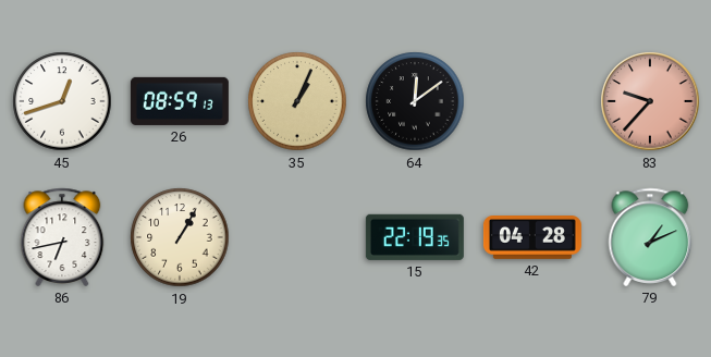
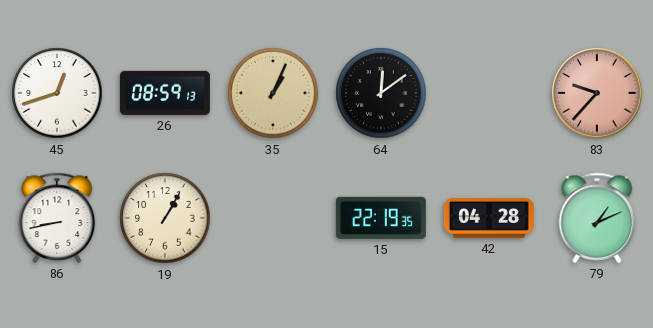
86: 6:43 -> 8:43 (57, 218)
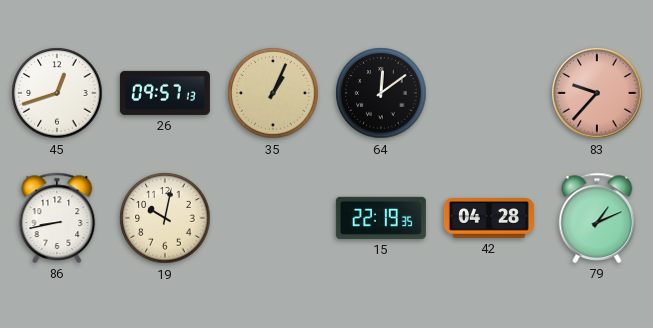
26: 08:59 -> 09:57 (165, 93)
19: 1:05 -> 10:02 (165, 218)
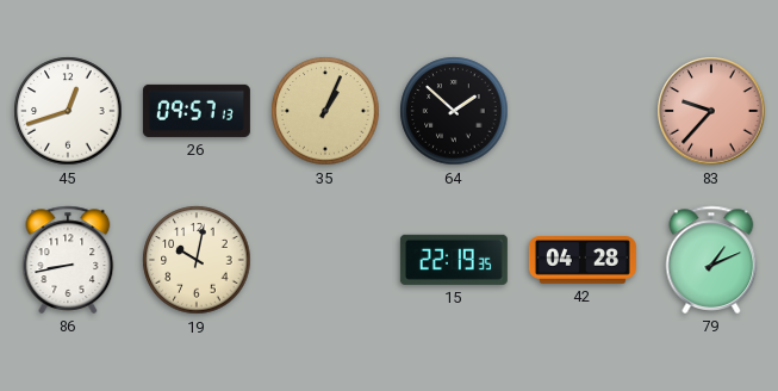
64: 12:09 -> 1:52 (454, 111)
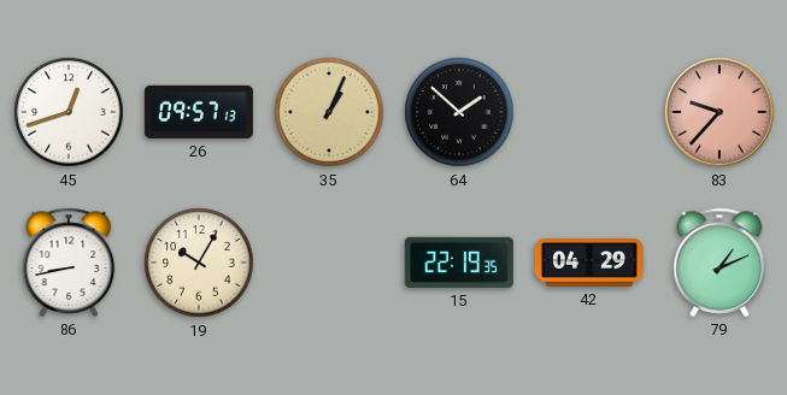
19: 10:02 -> 10:05 (199, 263)
42: 04:28 -> 04:29 (589, 264)
